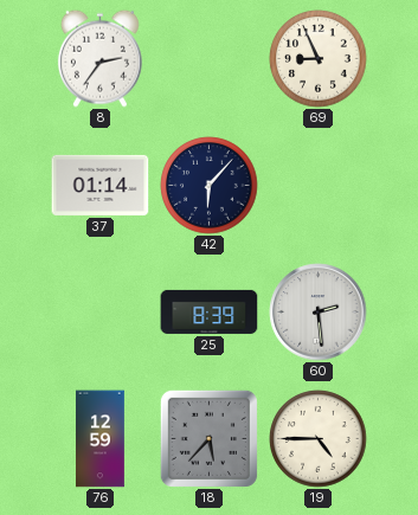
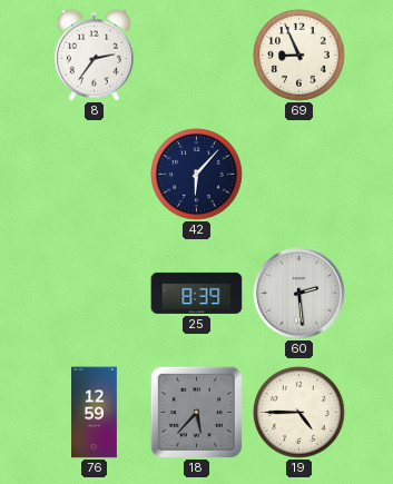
37: 01:14 -> none (101, 185)
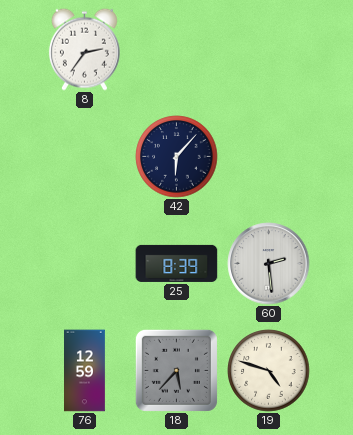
69: 8:56 -> none (299, 56)
19: 4:45 -> 4:48 (269, 371)
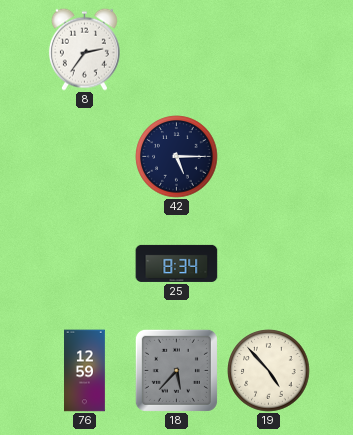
42: 6:07 -> 5:15 (177, 157)
25: 8:39 -> 8:34 (177, 263)
60: 2:29 -> none (269, 264)
19: 4:48 -> 4:53 (269, 371)
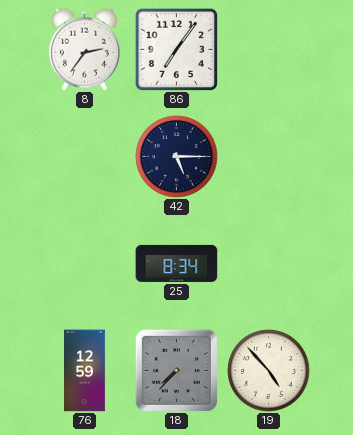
86: none -> 7:06 (176, 49)
18: 5:37 -> 7:37 (176, 370)
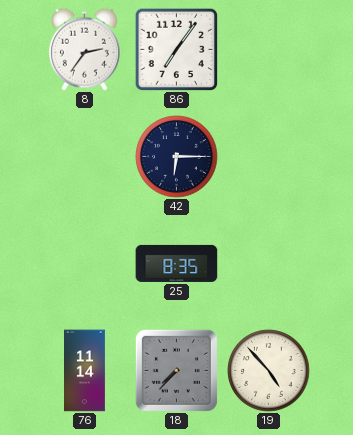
42: 5:15 -> 6:15 (177, 157)
25: 8:34 -> 8:35 (177, 263)
76: 12:59 -> 11:14 (85, 371)
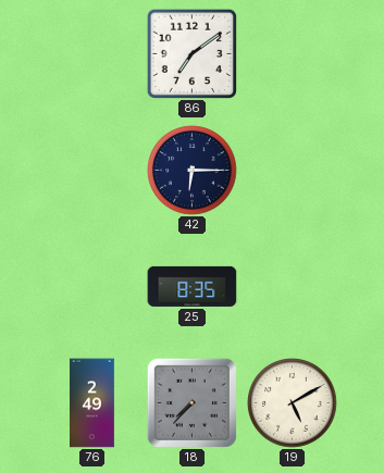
8: 2:36 -> none (84, 49)
86: 7:06 -> 7:09 (191, 53)
76: 11:14 -> 2:49 (92, 403)
19: 4:53 -> 5:10 (293, 403)
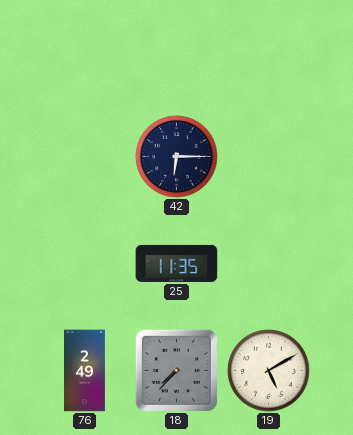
86: 7:09 -> none (191, 53)
25: 8:35 -> 11:35 (177, 263)
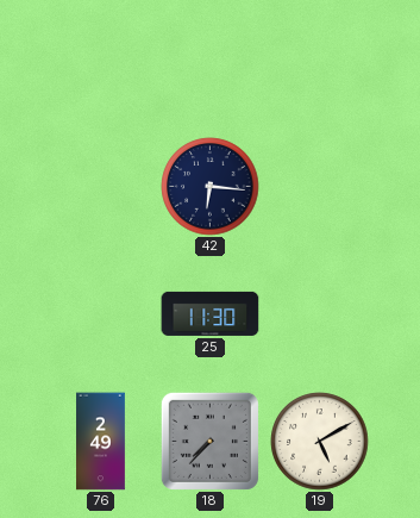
42: 6:15 -> 6:16 (211, 187)
25: 11:35 -> 11:30 (211, 313)
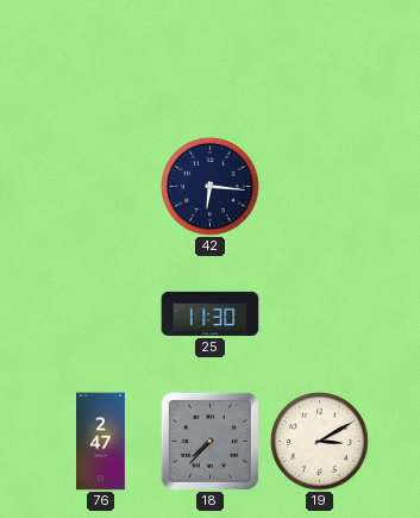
76: 2:49 -> 2:47 (101, 442)
19: 5:10 -> 3:10 (320, 442)
